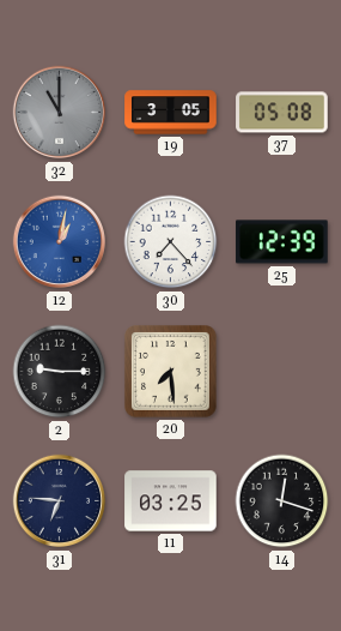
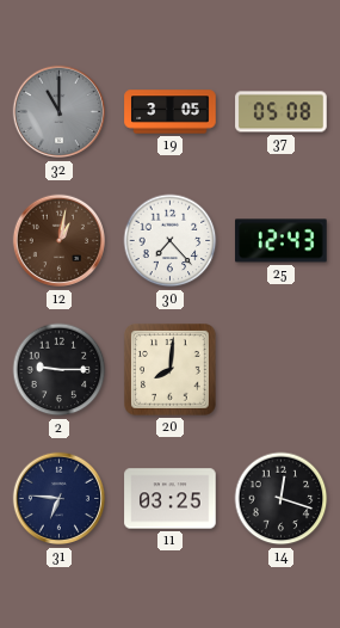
12 dial: blue -> brown (60, 241)
25: 12:39 -> 12:43 (282, 241)
20: 7:29 -> 8:01 (171, 370)
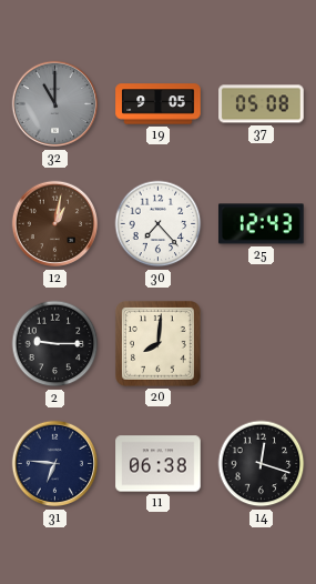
19: 3:05 -> 9:05 (159, 104)
11: 03:25 -> 06:38 (159, 464)
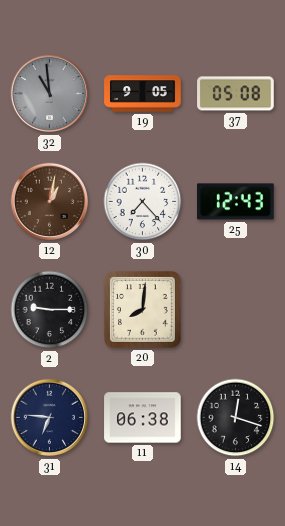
32: 11:00 -> 10:59 (50, 94)
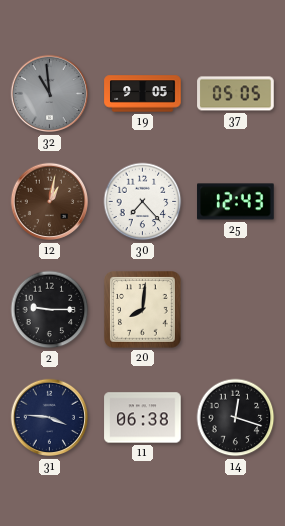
37: 05:08 -> 05:05 (236, 94)
31: 6:46 -> 3:46 (50, 418)
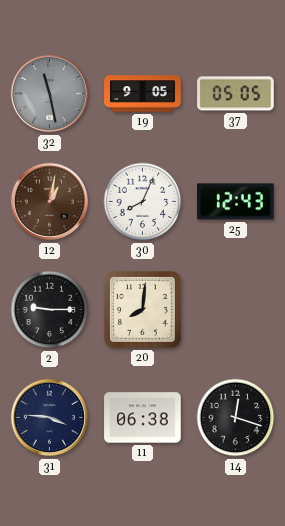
32: 10:59 -> 11:28 (50, 94)
30: 7:23 -> 8:04 (143, 202)
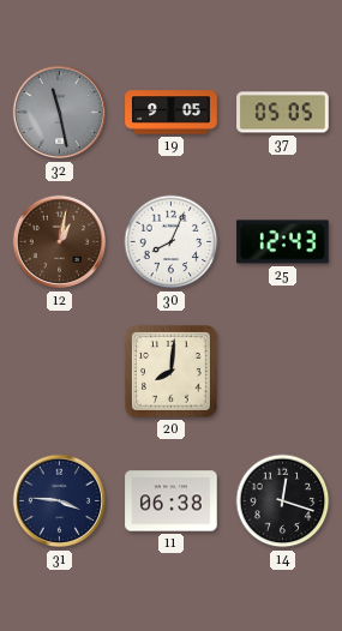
2: 9:15 -> none (50, 310)
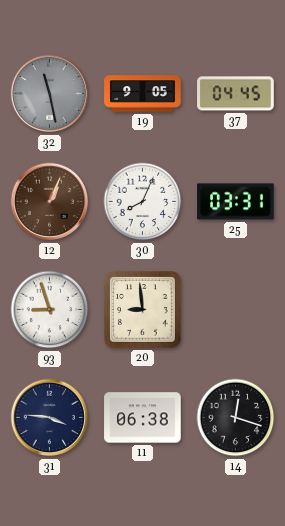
37: 05:05 -> 04:45 (236, 94)
12: 1:02 -> 1:04 (50, 202)
25: 12:43 -> 03:31 (236, 202)
93: none -> 8:57 (50, 310)
20: 8:01 -> 8:59 (143, 310)
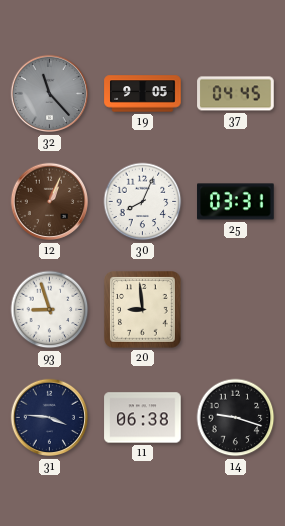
32: 11:28 -> 11:23 (50, 94)
14: 12:18 -> 9:18 (236, 418)
